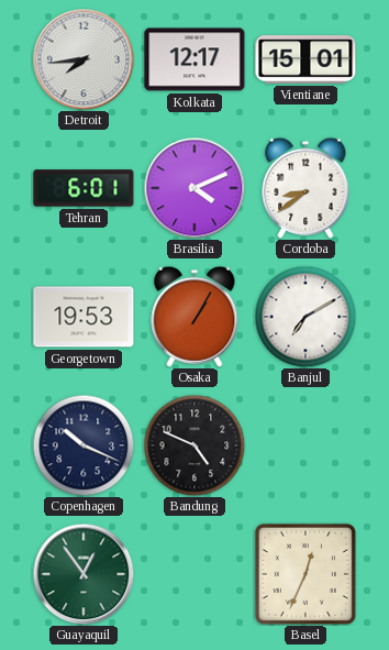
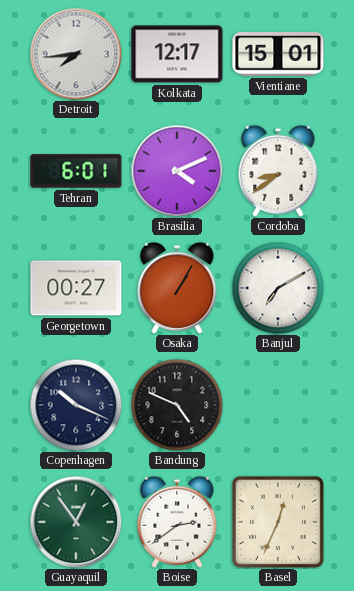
Georgetown: 19:53 -> 00:27 (76, 288)
Boise: none -> 2:39 (177, 522)
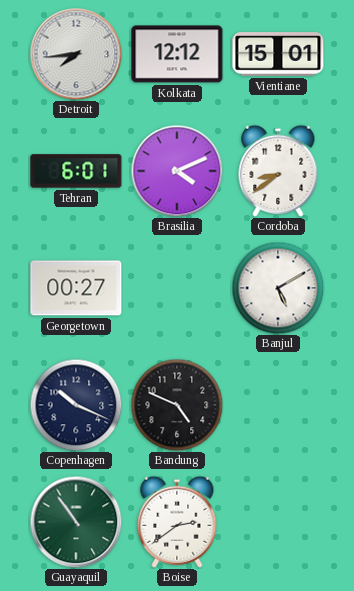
Kolkata: 12:17 -> 12:12 (177, 54)
Osaka: 1:05 -> none (177, 288)
Banjul: 7:10 -> 5:10 (278, 288)
Guayaquil: 12:54 -> 10:54 (76, 522)
Basel: 12:34 -> none (278, 522)
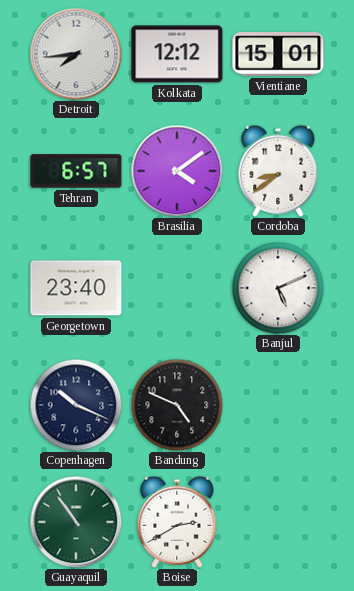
Tehran: 6:01 -> 6:57 (76, 171)
Brasilia: 4:11 -> 4:09 (177, 171)
Georgetown: 00:27 -> 23:40 (76, 288)
Banjul: 5:10 -> 5:11 (278, 288)
Boise: 2:39 -> 2:40 (177, 522)
